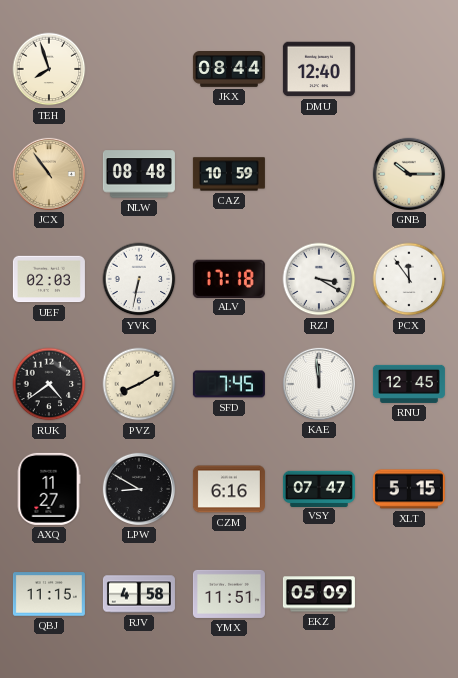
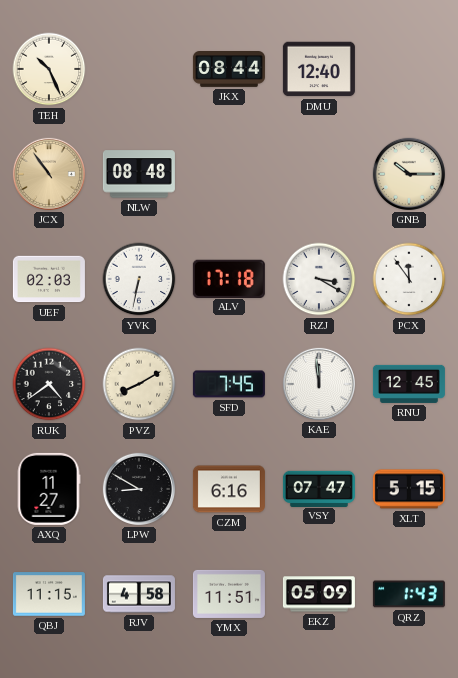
TEH: 7:57 -> 10:26 (49, 69)
CAZ: 10:59 -> none (229, 174)
QRZ: none -> 1:43 (409, 594)
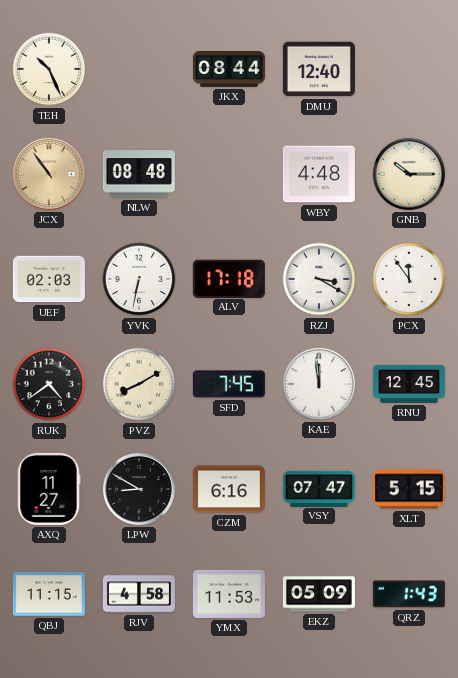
WBY: none -> 4:48 (319, 174)
YMX: 11:51 -> 11:53 (229, 594)
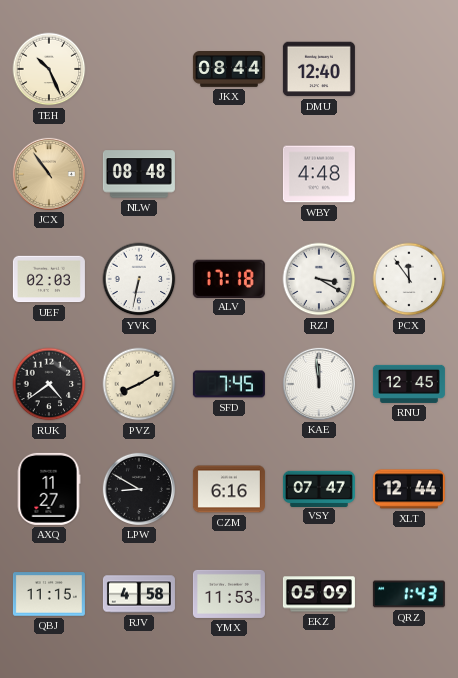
GNB: 10:15 -> none (409, 174)
XLT: 5:15 -> 12:44 (409, 489)
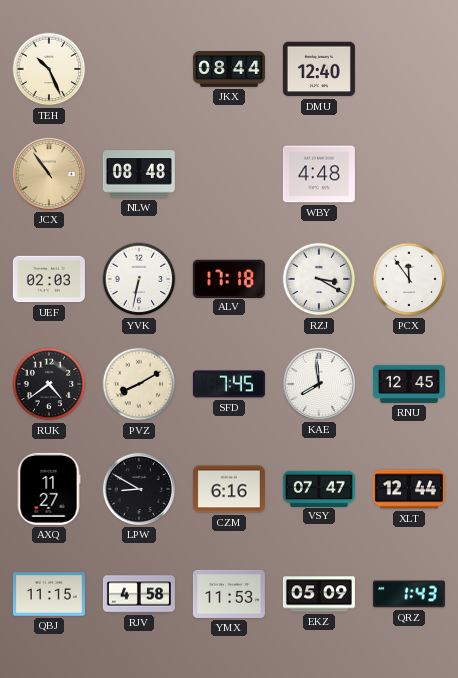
KAE: 11:59 -> 7:59 (319, 384)
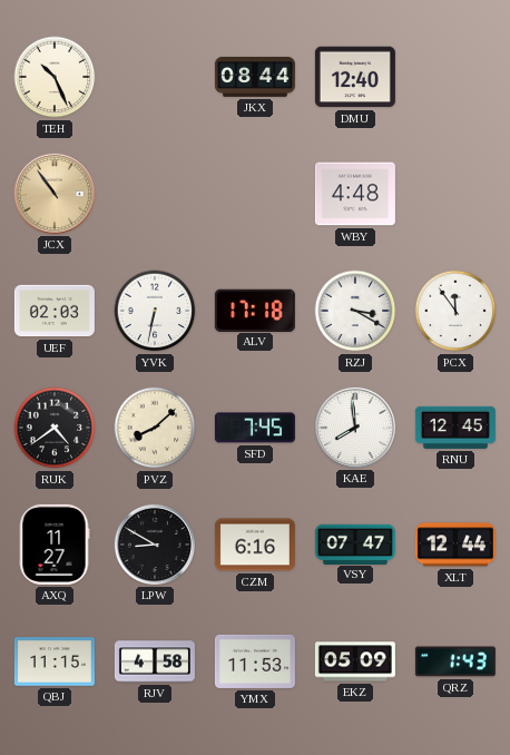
NLW: 08:48 -> none (139, 174)
PVZ: 8:10 -> 8:08 (155, 428)
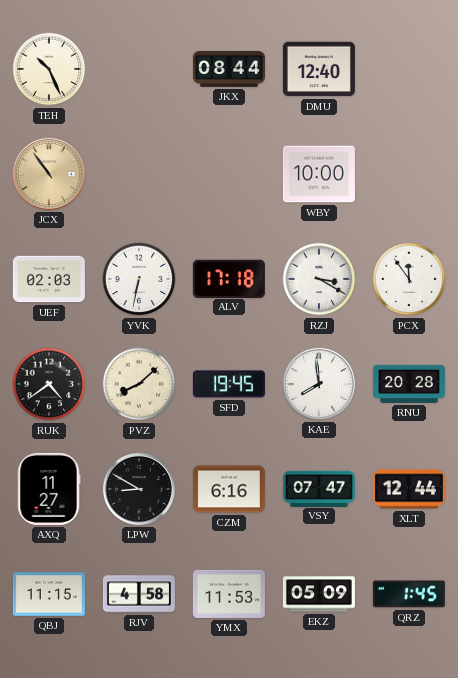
WBY: 4:48 -> 10:00 (319, 174)
SFD: 7:45 -> 19:45 (229, 384)
RNU: 12:45 -> 20:28 (409, 384)
QRZ: 1:43 -> 1:45 (409, 594)
